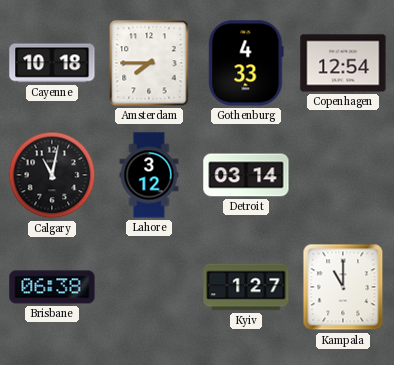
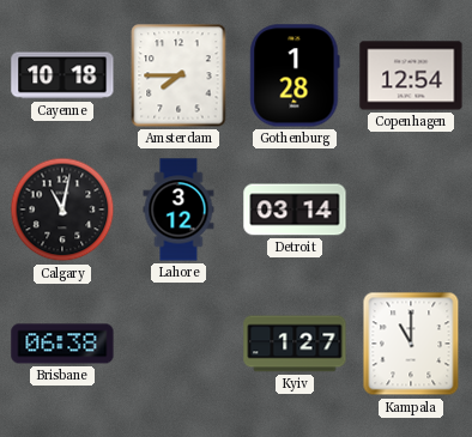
Gothenburg: 4:33 -> 1:28 (295, 75)
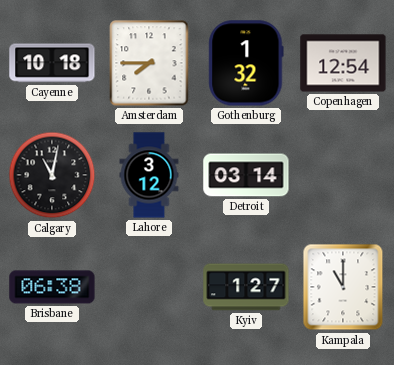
Gothenburg: 1:28 -> 1:32 (246, 63)
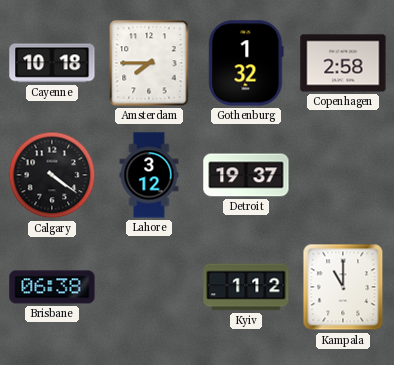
Copenhagen: 12:54 -> 2:58 (343, 63)
Calgary: 11:02 -> 4:21 (52, 175)
Detroit: 03:14 -> 19:37 (246, 175)
Kyiv: 1:27 -> 1:12 (246, 287)
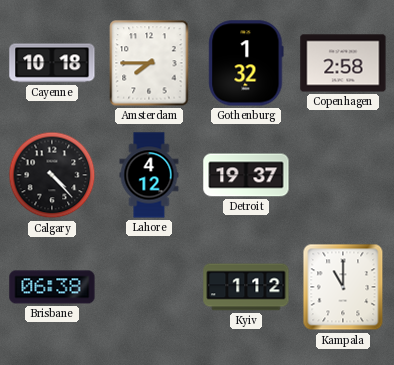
Calgary: 4:21 -> 4:23 (52, 175)
Lahore: 3:12 -> 4:12 (149, 175)
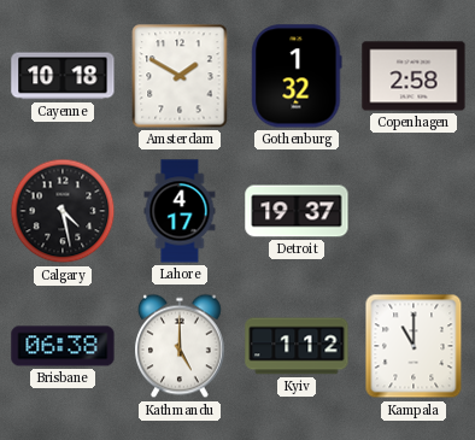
Amsterdam: 7:45 -> 1:50 (180, 76)
Calgary: 4:23 -> 4:28 (63, 211)
Lahore: 4:12 -> 4:17 (180, 211)
Kathmandu: none -> 5:00 (181, 346)
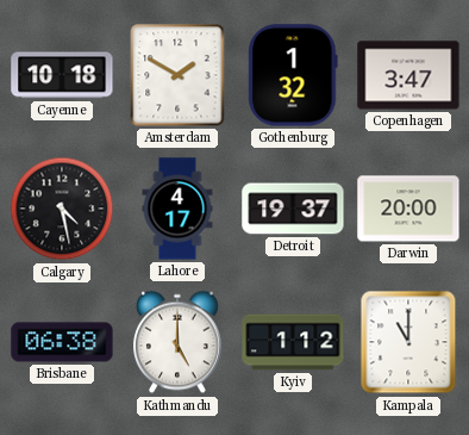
Copenhagen: 2:58 -> 3:47 (408, 75)
Darwin: none -> 20:00 (408, 209)
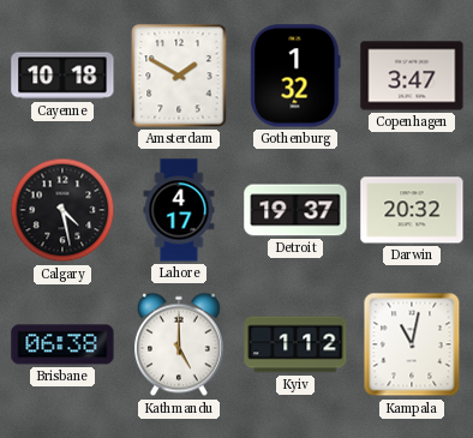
Darwin: 20:00 -> 20:32 (412, 210)
Kampala: 11:00 -> 11:02 (412, 344)
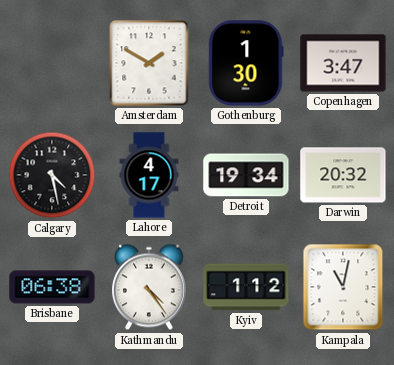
Cayenne: 10:18 -> none (62, 76)
Gothenburg: 1:32 -> 1:30 (246, 63)
Detroit: 19:37 -> 19:34 (246, 175)
Kathmandu: 5:00 -> 4:24 (150, 287)
